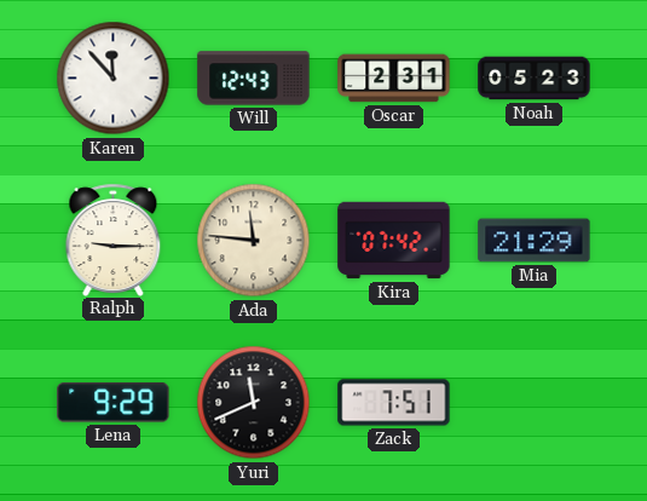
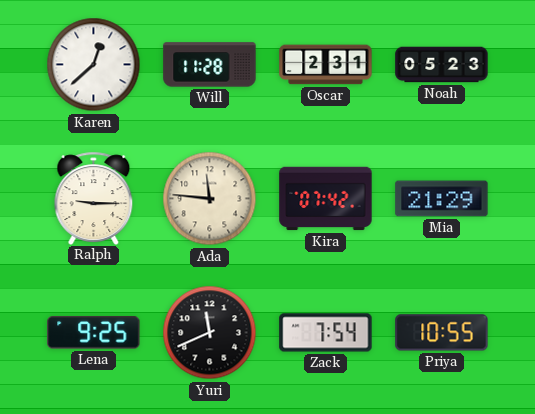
Karen: 11:53 -> 12:38 (94, 65)
Will: 12:43 -> 11:28 (210, 65)
Lena: 9:29 -> 9:25 (94, 333)
Zack: 7:51 -> 7:54 (326, 333)
Priya: none -> 10:55 (442, 333)
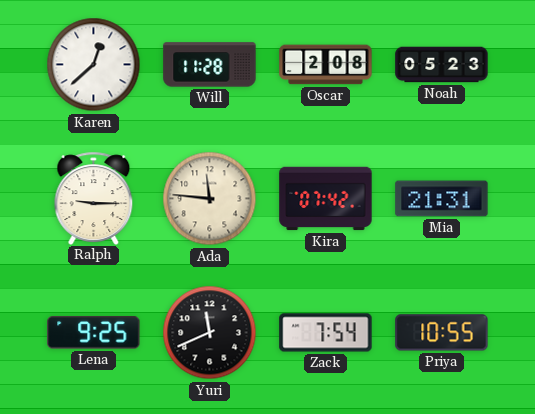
Oscar: 2:31 -> 2:08 (326, 65)
Mia: 21:29 -> 21:31 (442, 199)
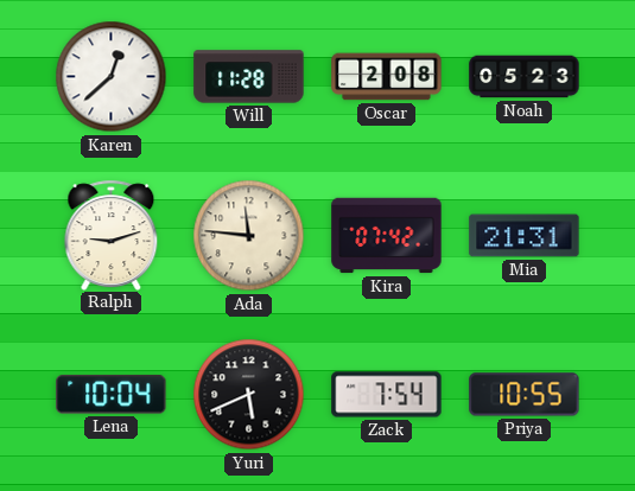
Ralph: 9:15 -> 9:12 (112, 235)
Lena: 9:25 -> 10:04 (112, 395)
Yuri: 11:41 -> 5:41 (249, 395)
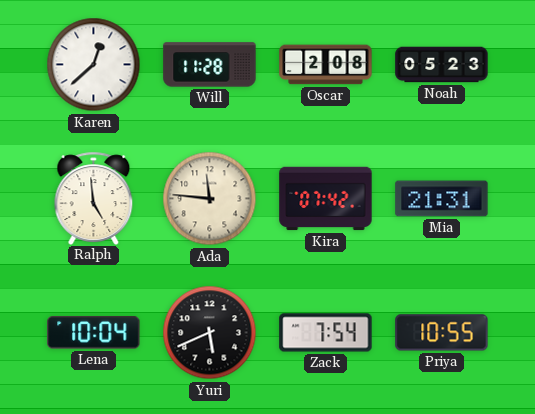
Ralph: 9:12 -> 4:59 (94, 198)
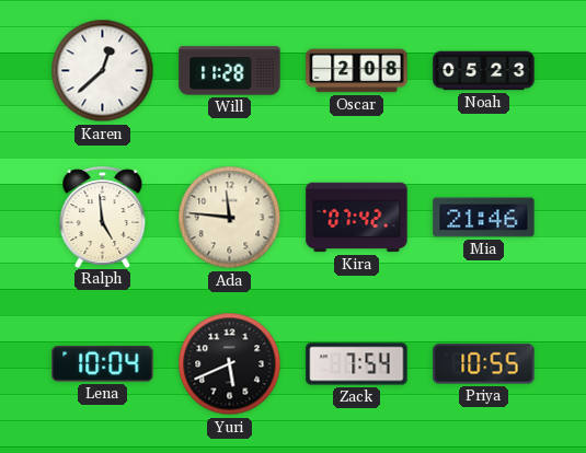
Mia: 21:31 -> 21:46 (484, 218)
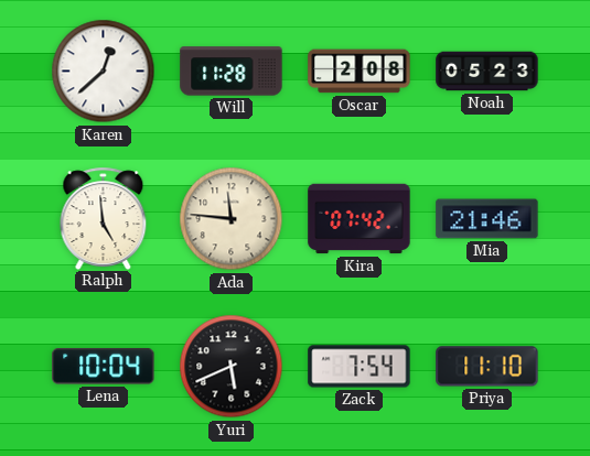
Priya: 10:55 -> 11:10 (487, 367)
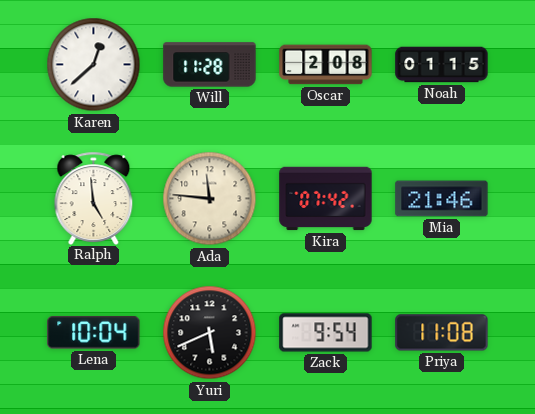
Noah: 05:23 -> 01:15 (442, 65)
Zack: 7:54 -> 9:54 (326, 333)
Priya: 11:10 -> 11:08 (442, 333)
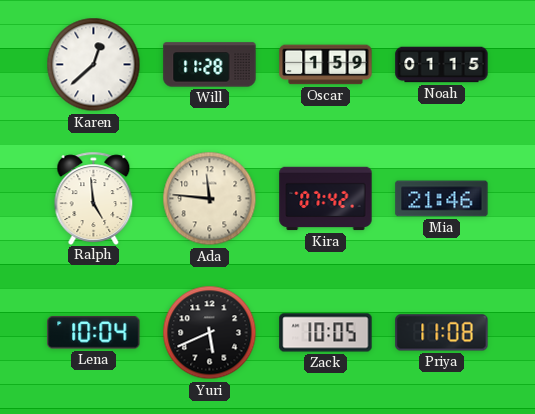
Oscar: 2:08 -> 1:59 (326, 65)
Zack: 9:54 -> 10:05 (326, 333)
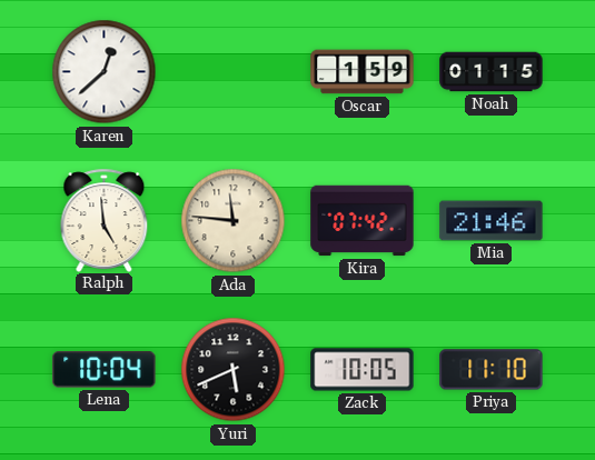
Will: 11:28 -> none (210, 65)
Priya: 11:08 -> 11:10 (492, 370)
